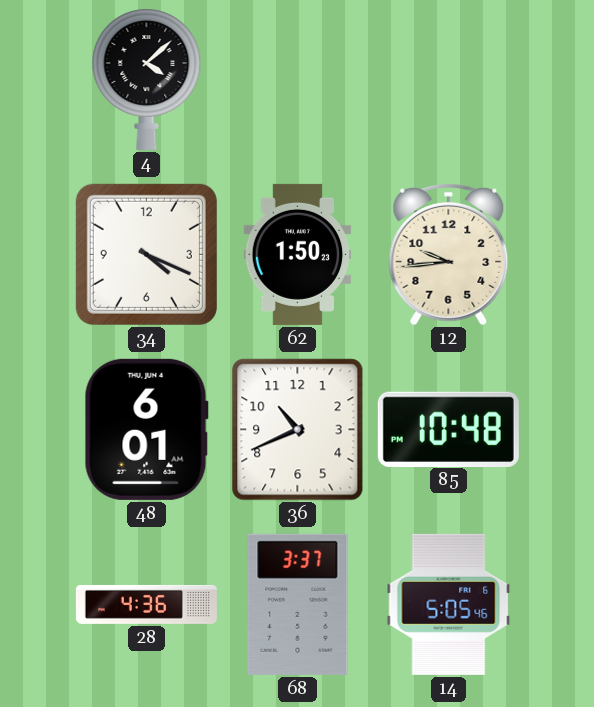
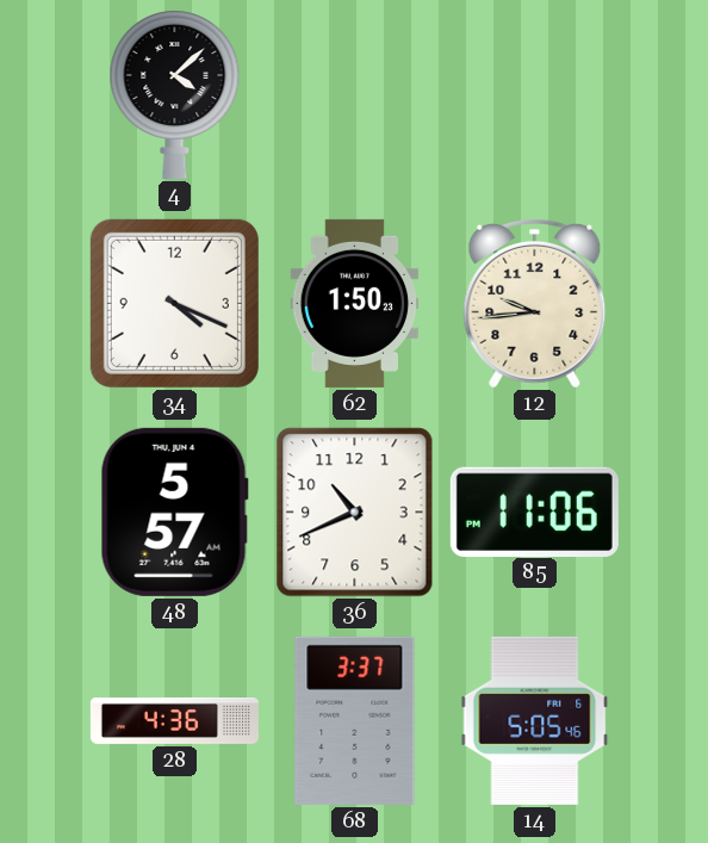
48: 6:01 -> 5:57 (174, 512)
85: 10:48 -> 11:06 (534, 512)
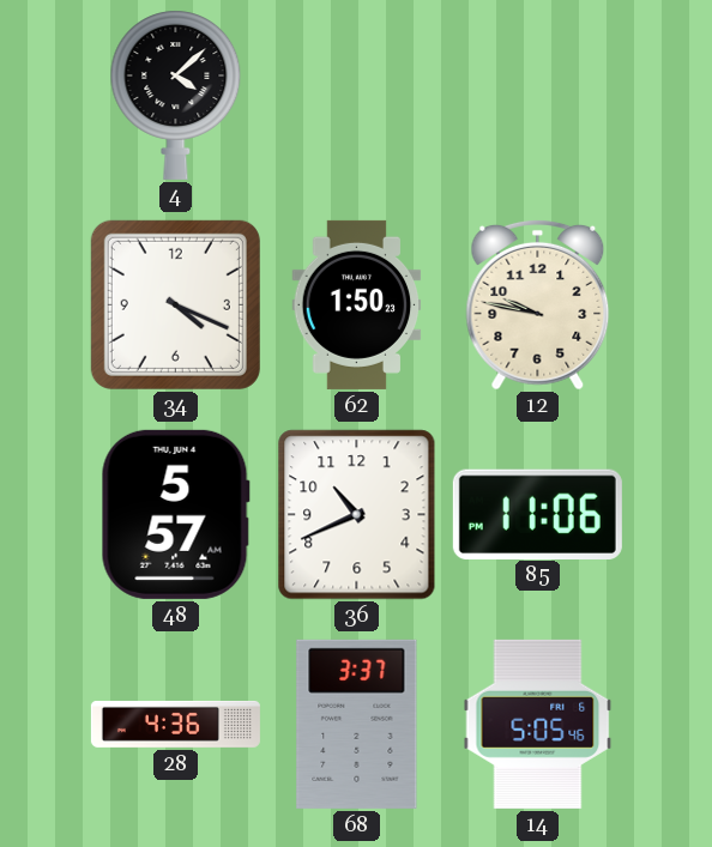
12: 9:44 -> 9:47 (538, 304)
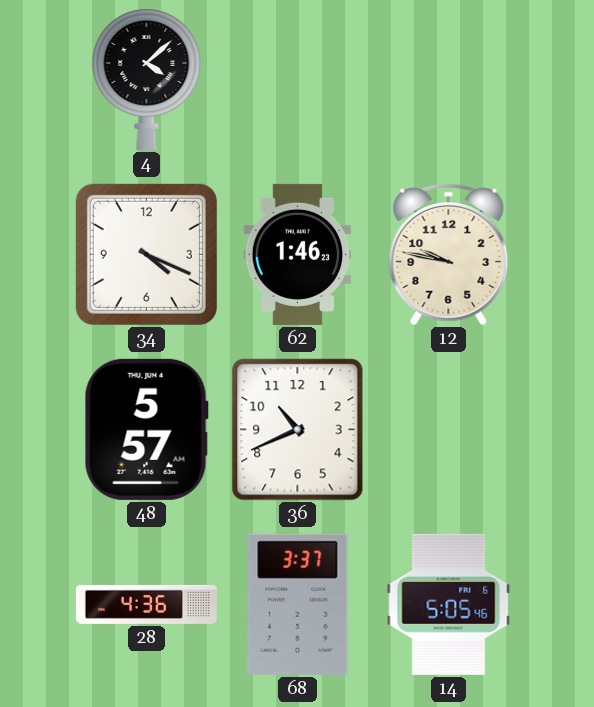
62: 1:50 -> 1:46 (298, 254)
85: 11:06 -> none (537, 514)
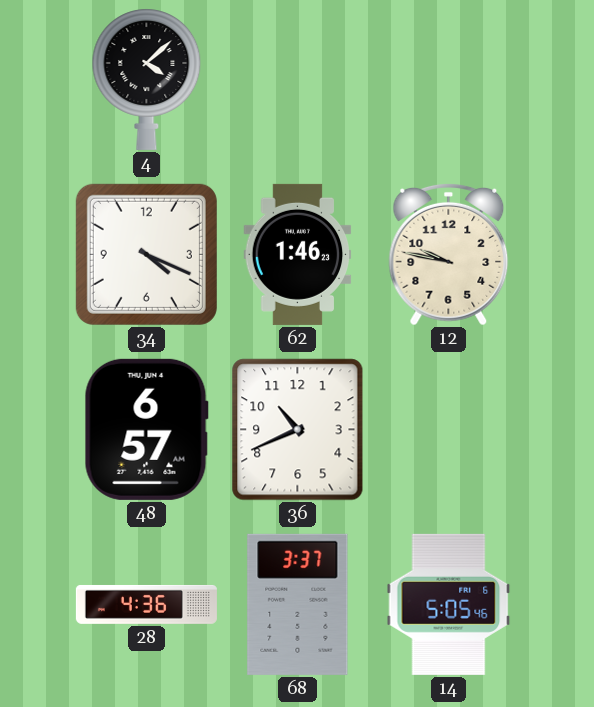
48: 5:57 -> 6:57 (146, 429)
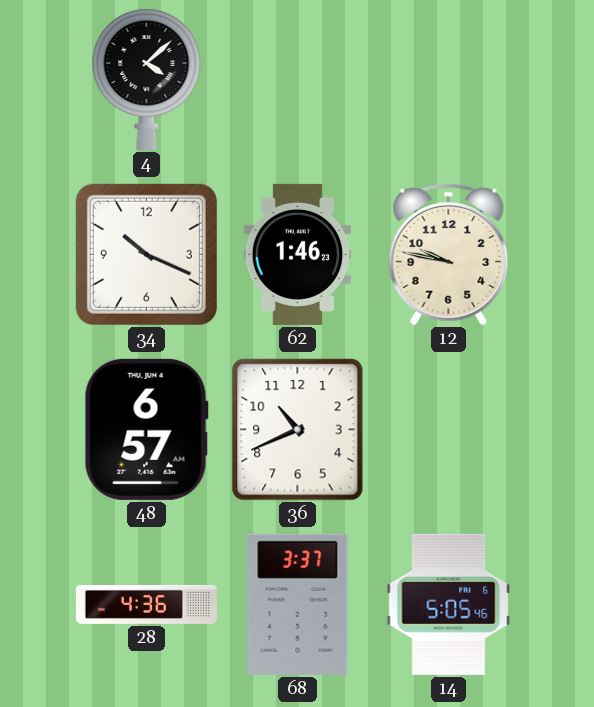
34: 4:19 -> 10:19 (146, 254)
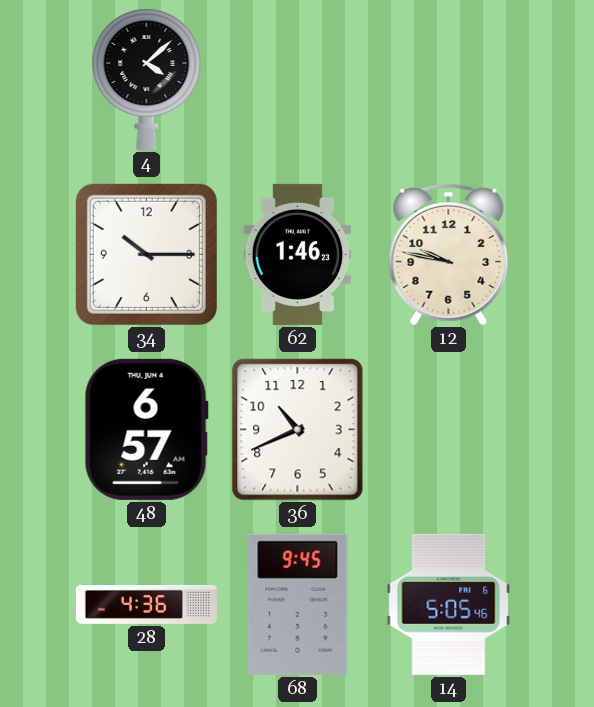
34: 10:19 -> 10:15 (146, 254)
68: 3:37 -> 9:45 (298, 604)
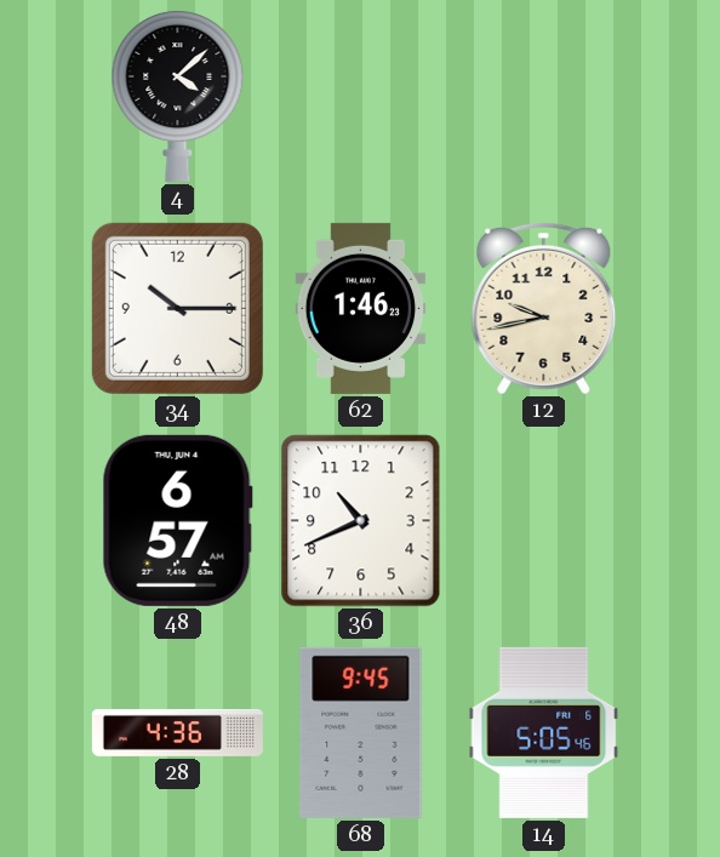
12: 9:47 -> 9:43 (544, 308)
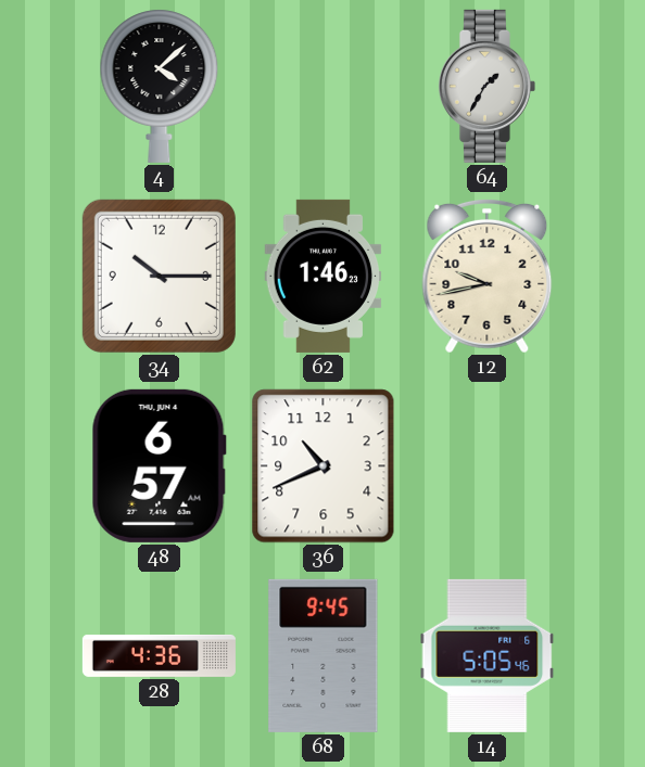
64: none -> 1:35 (486, 86)
